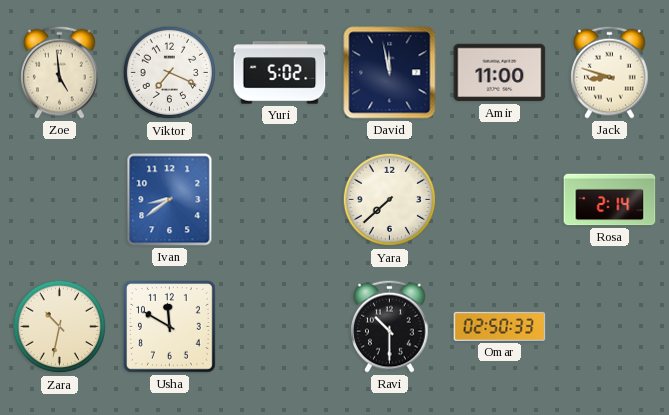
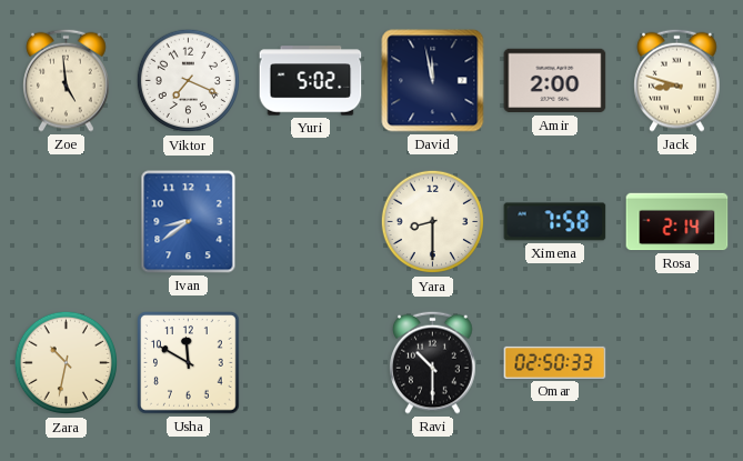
Amir: 11:00 -> 2:00 (555, 81)
Yara: 7:38 -> 8:30 (433, 222)
Ximena: none -> 7:58 (555, 222)
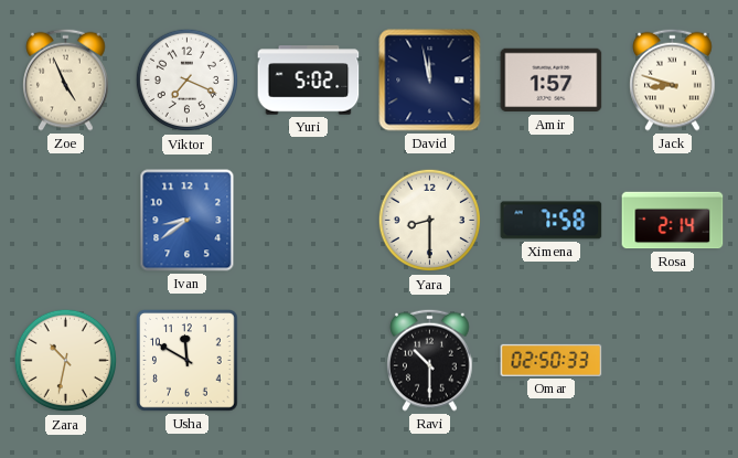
Zoe: 4:59 -> 4:56 (66, 79)
Amir: 2:00 -> 1:57 (552, 81)
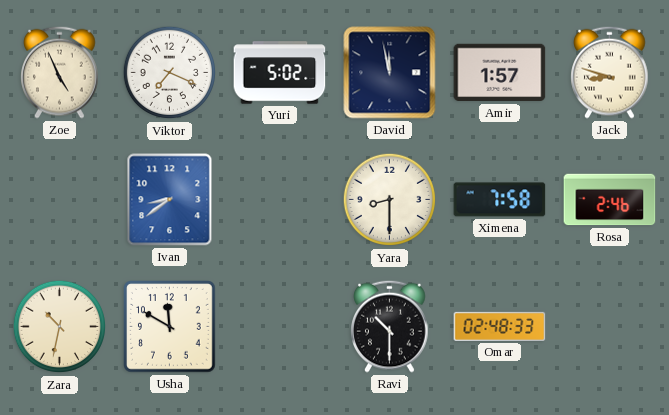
Rosa: 2:14 -> 2:46 (610, 200)
Omar: 02:50 -> 02:48 (500, 326)
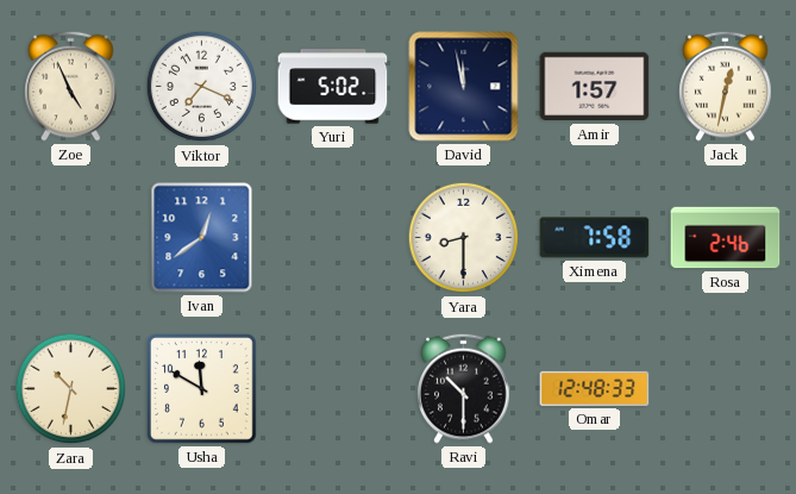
Jack: 8:48 -> 12:32 (726, 86)
Ivan: 8:39 -> 12:39 (202, 238)
Omar: 02:48 -> 12:48 (595, 388)
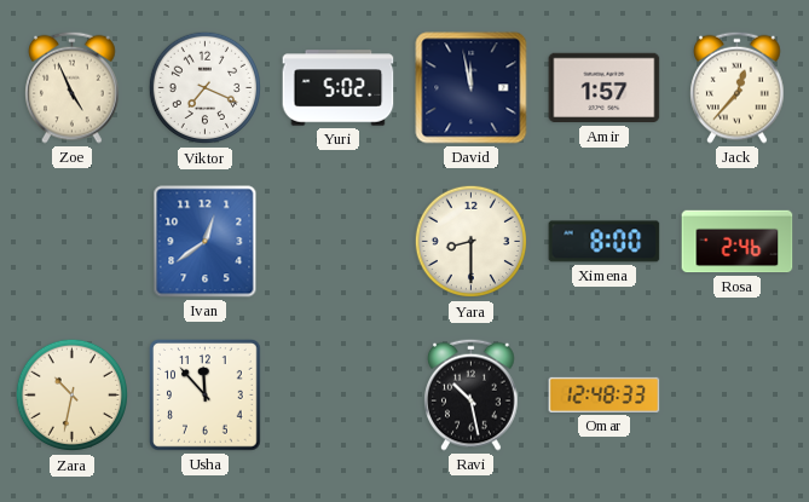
Jack: 12:32 -> 12:37 (738, 87)
Ximena: 7:58 -> 8:00 (605, 242)
Usha: 11:50 -> 11:53 (206, 396)
Ravi: 10:30 -> 10:28 (472, 394)
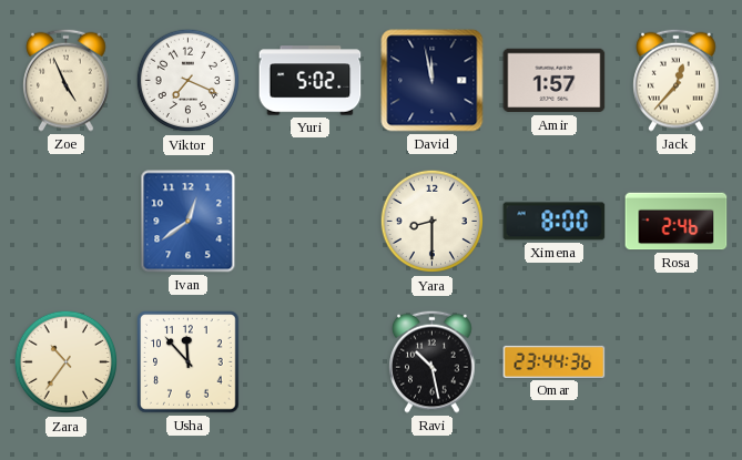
Zara: 10:32 -> 10:36 (67, 362)
Omar: 12:48 -> 23:44 (555, 361)
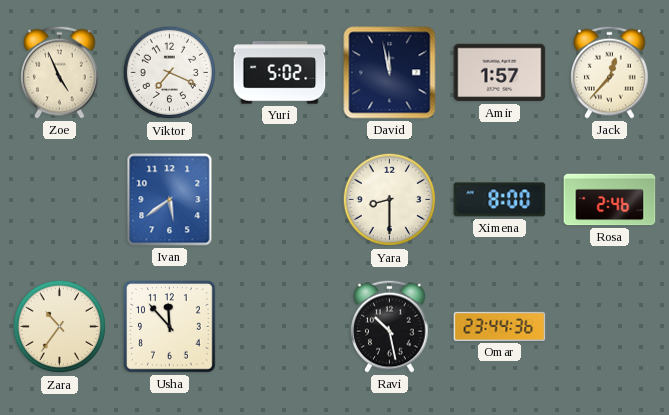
Ivan: 12:39 -> 5:39 (170, 200)
